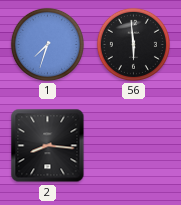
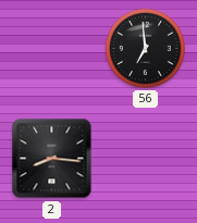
1: 7:33 -> none (47, 44)
56: 5:59 -> 6:59 (145, 48)
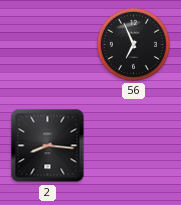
56: 6:59 -> 6:56 (133, 44)
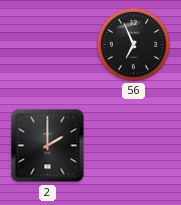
2: 8:16 -> 2:00 (48, 146)
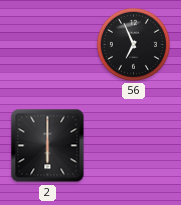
2: 2:00 -> 6:00 (48, 146)
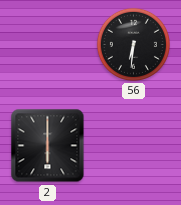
56: 6:56 -> 6:31 (133, 44)
